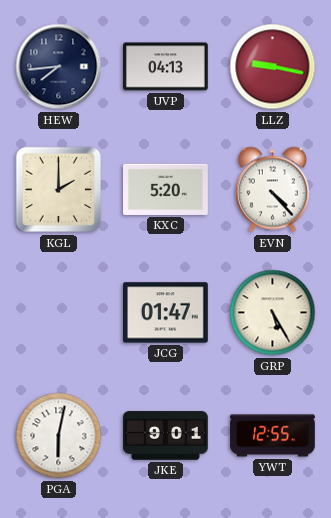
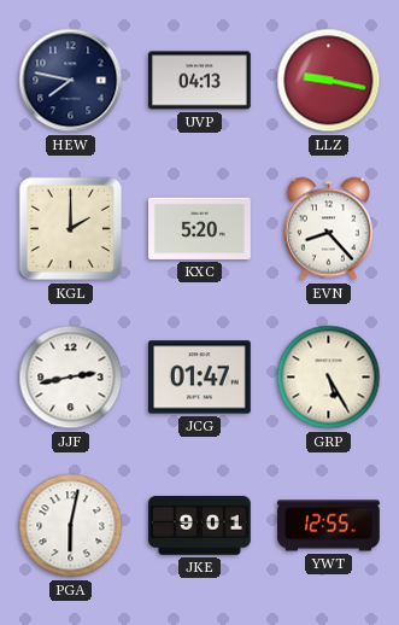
HEW: 7:44 -> 7:47 (71, 81)
EVN: 4:23 -> 8:23 (328, 229)
JJF: none -> 2:43 (71, 378)
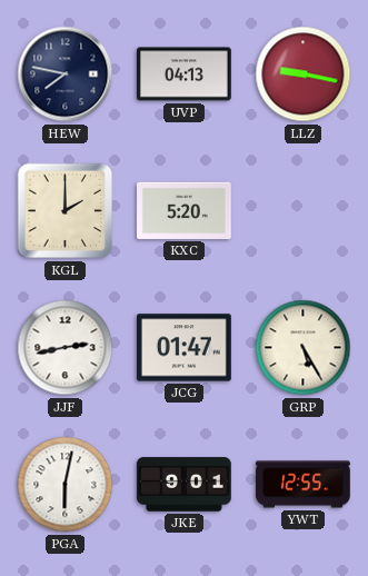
EVN: 8:23 -> none (328, 229)
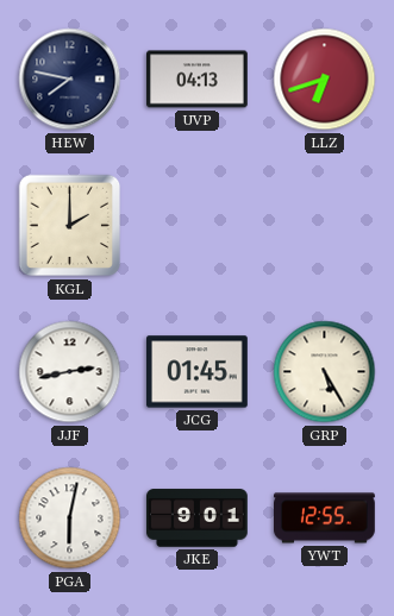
LLZ: 9:17 -> 6:42 (325, 80)
KXC: 5:20 -> none (185, 210)
JCG: 01:47 -> 01:45 (198, 372)
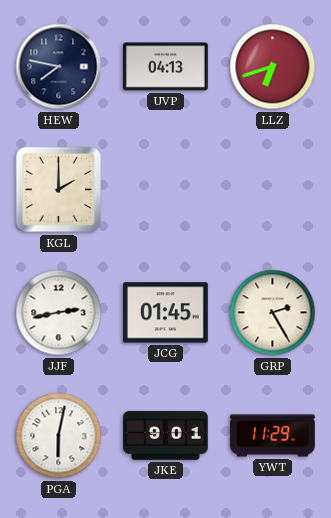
GRP: 5:25 -> 2:25 (273, 313)
YWT: 12:55 -> 11:29 (273, 436)
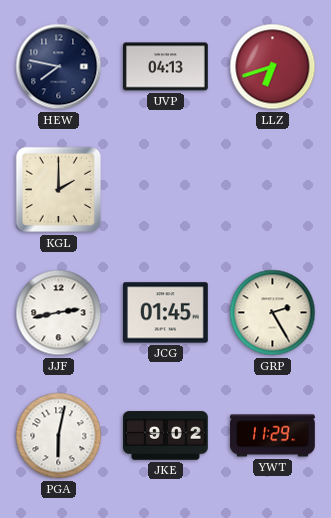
JKE: 9:01 -> 9:02 (166, 436)
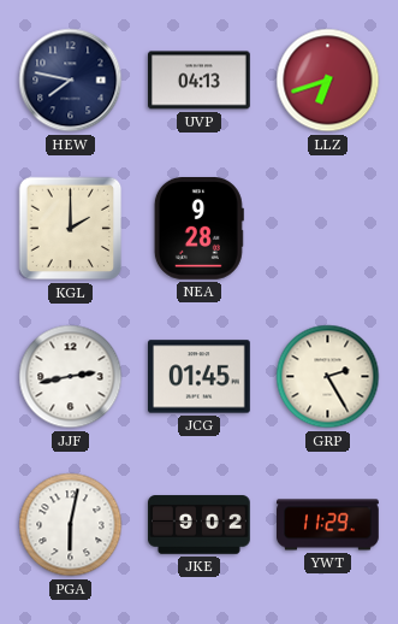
NEA: none -> 9:28 (198, 229)
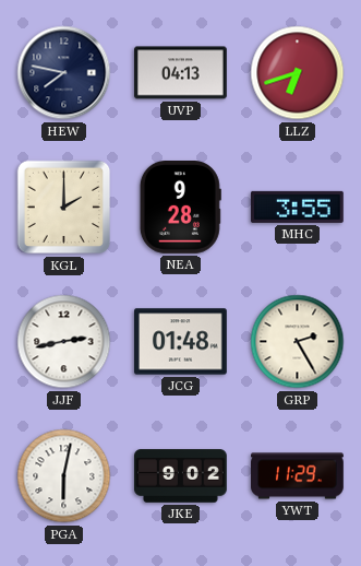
MHC: none -> 3:55 (297, 207)
JCG: 01:45 -> 01:48 (181, 342)
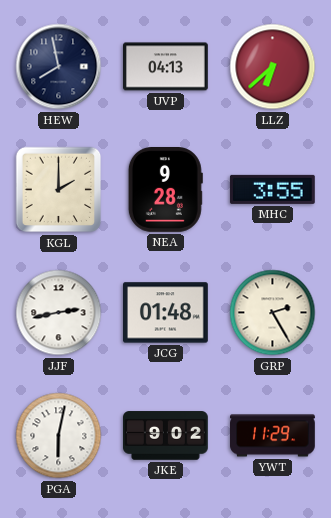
HEW: 7:47 -> 7:58 (59, 67)
LLZ: 6:42 -> 6:38 (273, 67)
